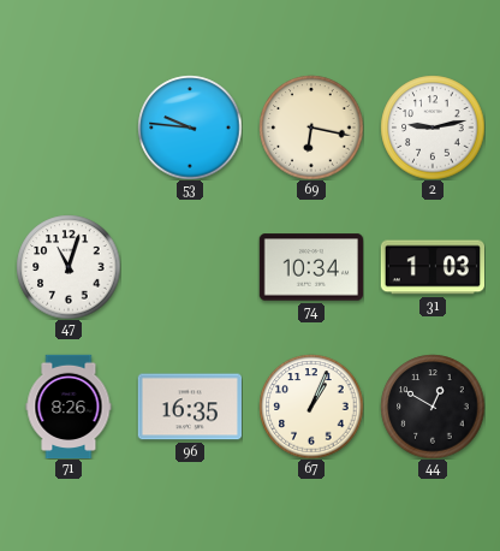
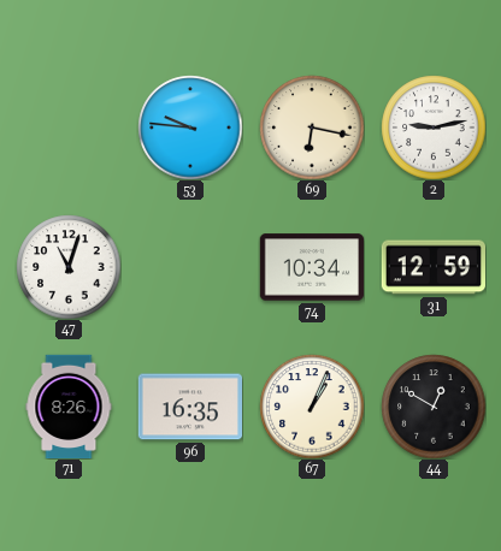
31: 1:03 -> 12:59 (432, 267)
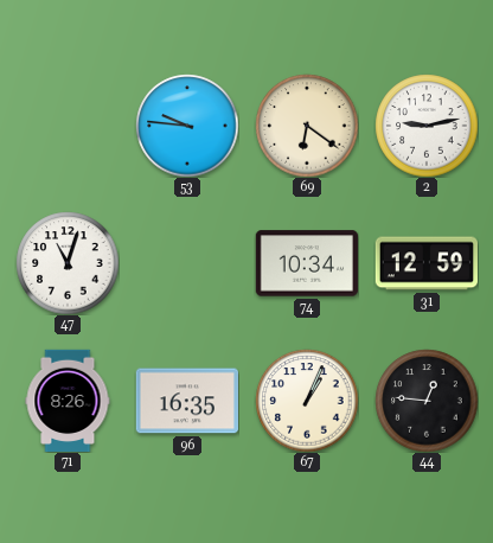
69: 6:17 -> 6:21 (307, 126)
44: 12:50 -> 12:46 (427, 401)
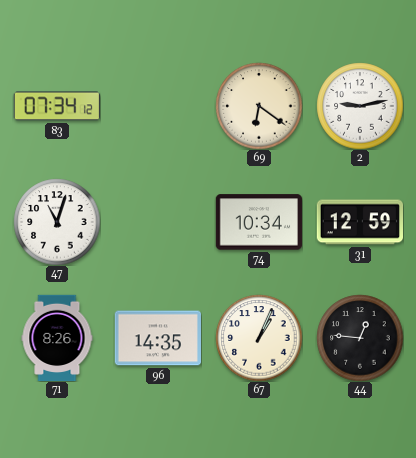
83: none -> 07:34 (57, 106)
53: 9:46 -> none (187, 126)
96: 16:35 -> 14:35 (157, 338)
